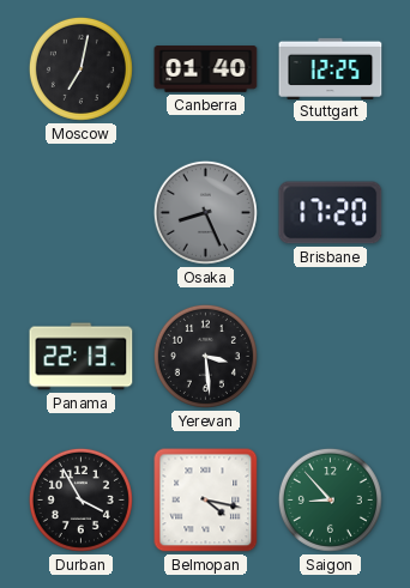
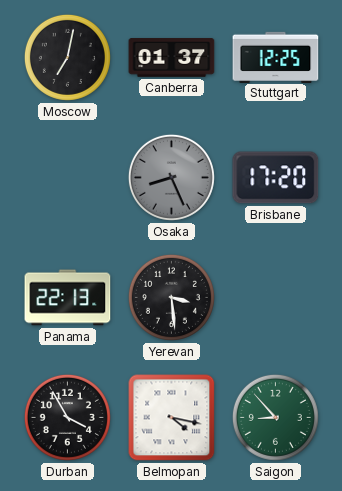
Canberra: 01:40 -> 01:37 (172, 58)
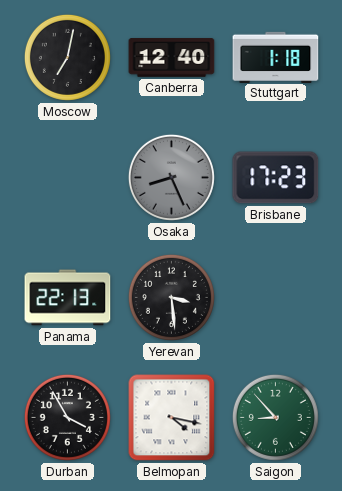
Canberra: 01:37 -> 12:40 (172, 58)
Stuttgart: 12:25 -> 1:18 (276, 57)
Brisbane: 17:20 -> 17:23 (276, 178)
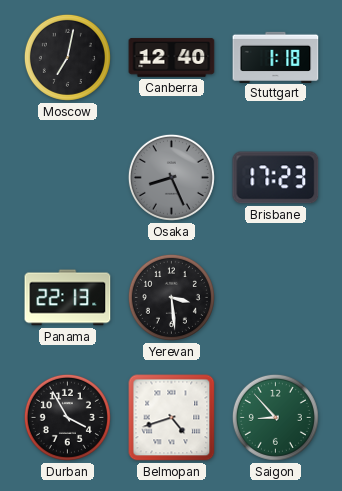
Belmopan: 4:17 -> 4:42 (172, 418)
